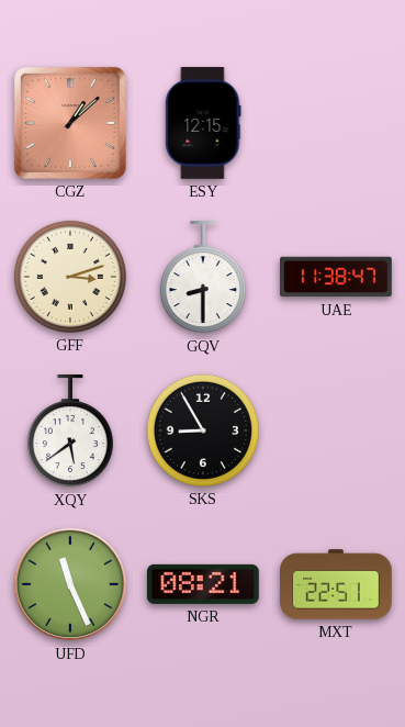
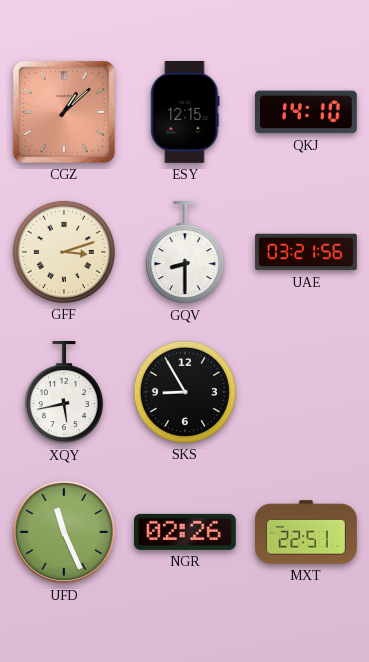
QKJ: none -> 14:10 (307, 112)
UAE: 11:38 -> 03:21 (306, 252)
XQY: 5:39 -> 5:43 (64, 393)
NGR: 08:21 -> 02:26 (185, 532)
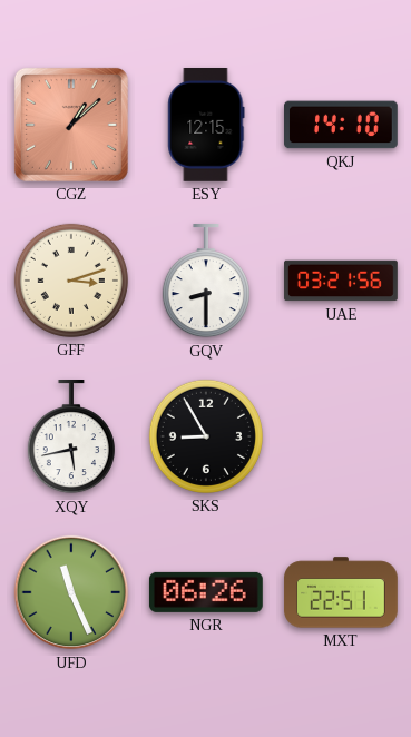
NGR: 02:26 -> 06:26 (206, 592)
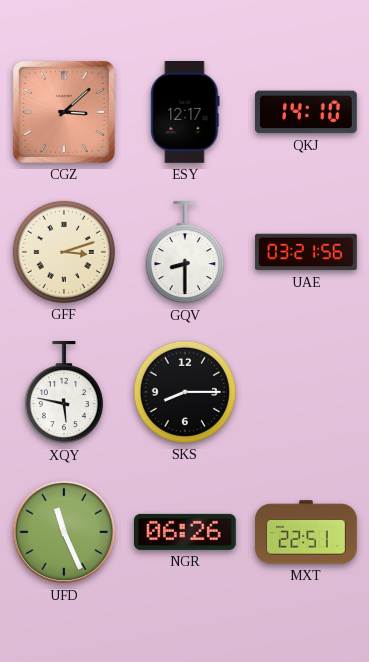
CGZ: 1:08 -> 3:08 (64, 112)
ESY: 12:15 -> 12:17 (185, 113)
XQY: 5:43 -> 5:47 (64, 393)
SKS: 8:55 -> 8:15 (185, 392)
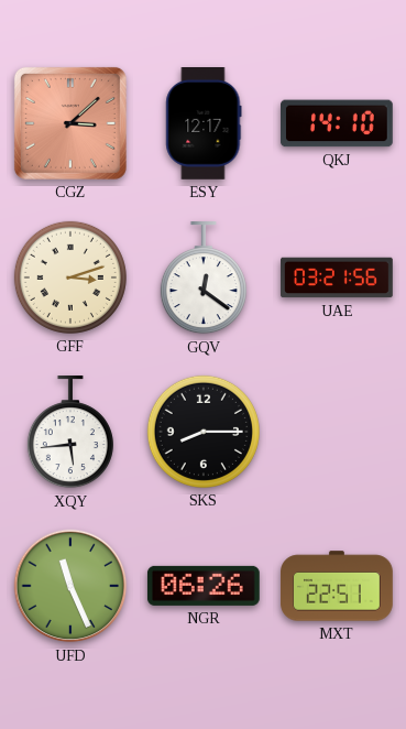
GQV: 8:30 -> 12:21 (204, 279)
XQY: 5:47 -> 5:44 (70, 433)
